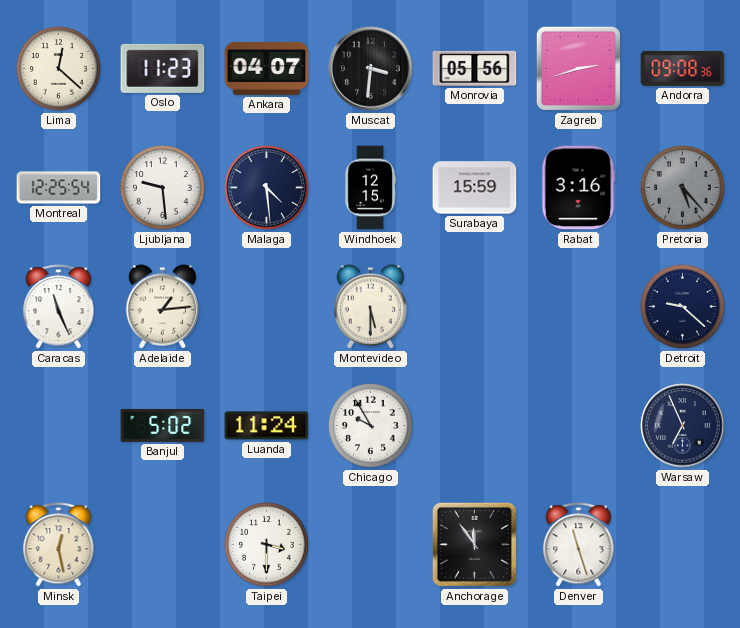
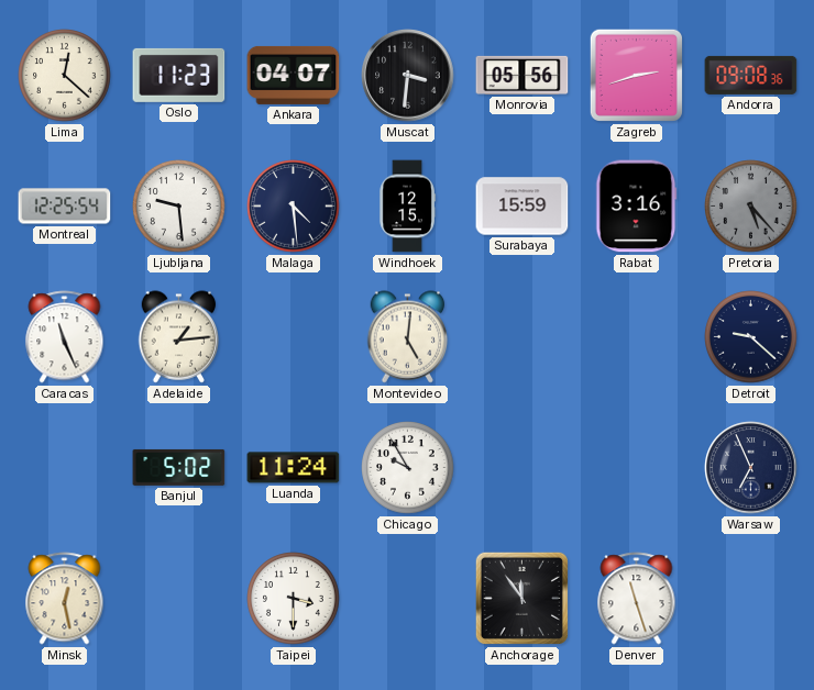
Montevideo: 5:30 -> 5:01 (408, 337)
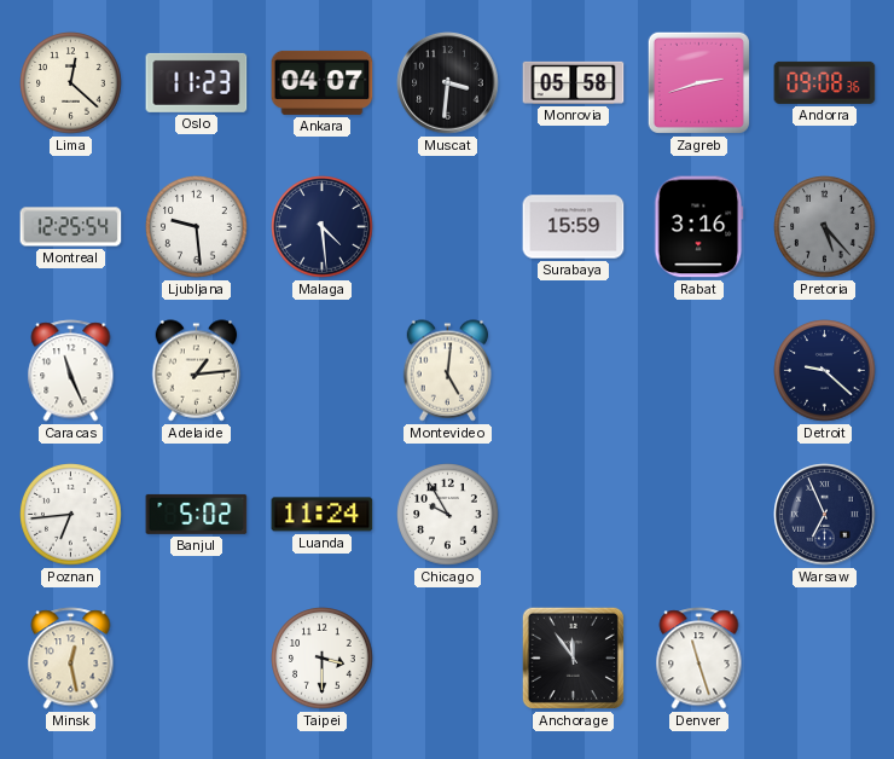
Monrovia: 05:56 -> 05:58 (574, 82)
Windhoek: 12:15 -> none (407, 207)
Poznan: none -> 6:44 (71, 515)
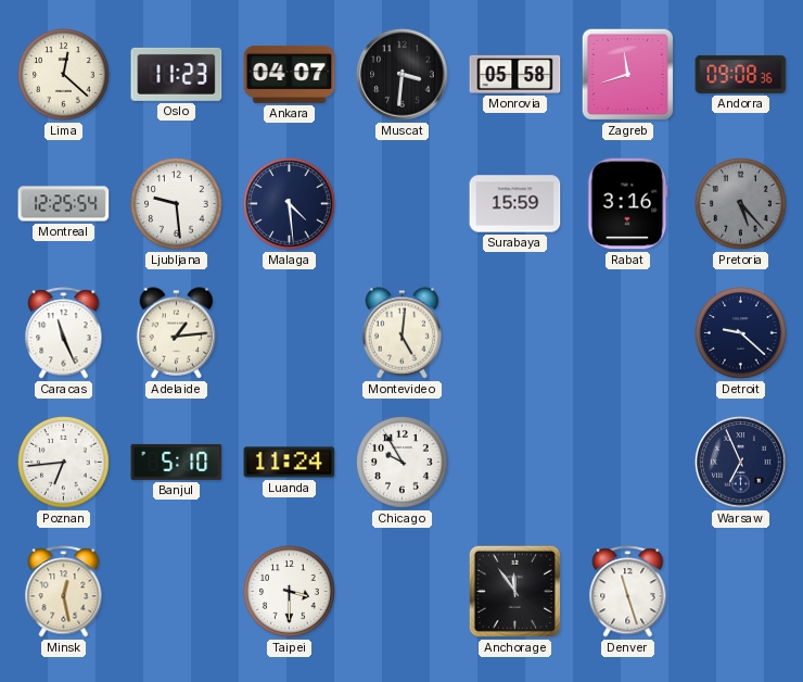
Zagreb: 2:42 -> 11:42 (627, 74)
Banjul: 5:02 -> 5:10 (177, 462)
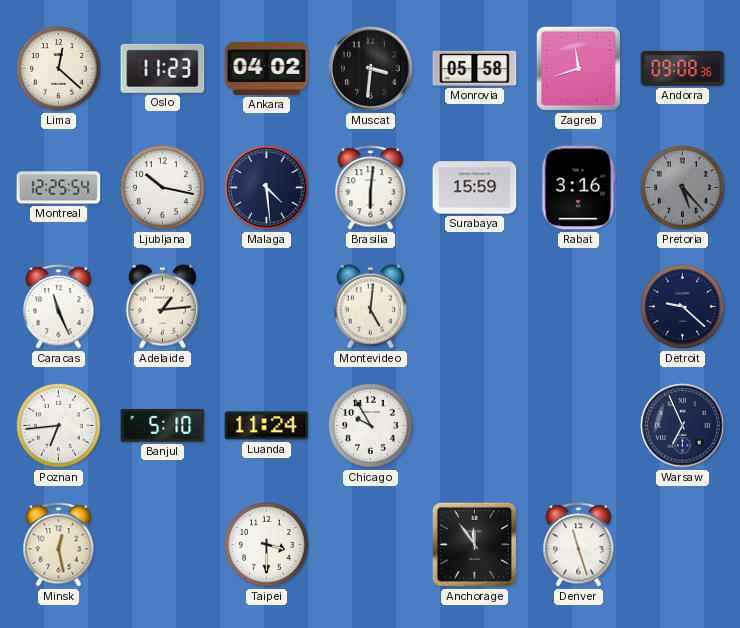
Ankara: 04:07 -> 04:02 (267, 68)
Ljubljana: 9:29 -> 10:17 (163, 188)
Brasilia: none -> 6:01 (371, 188)
